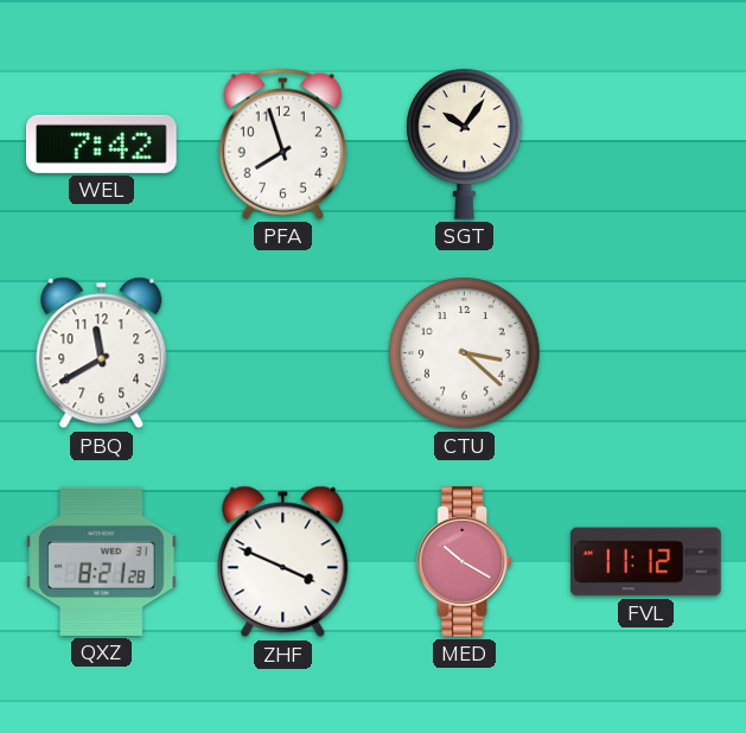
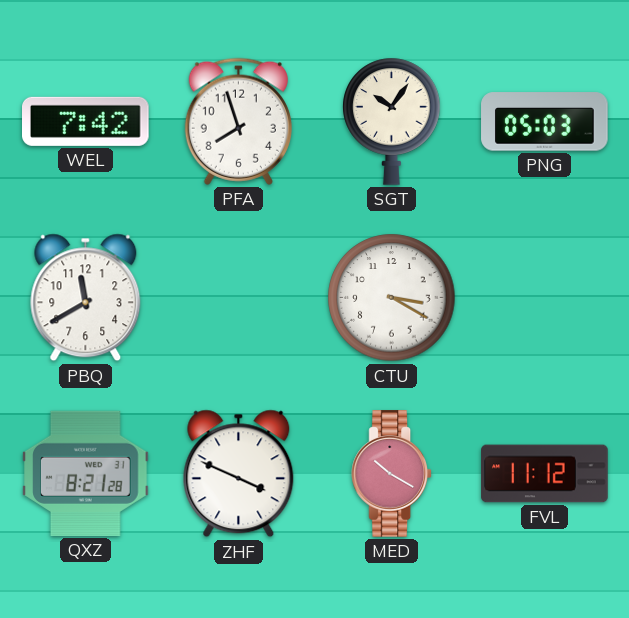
PNG: none -> 05:03 (545, 122)
CTU: 3:22 -> 3:20 (392, 298)
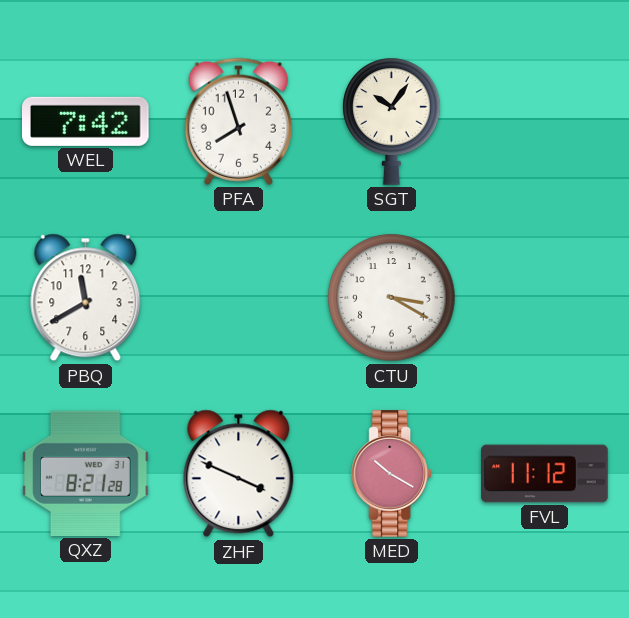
PNG: 05:03 -> none (545, 122)
